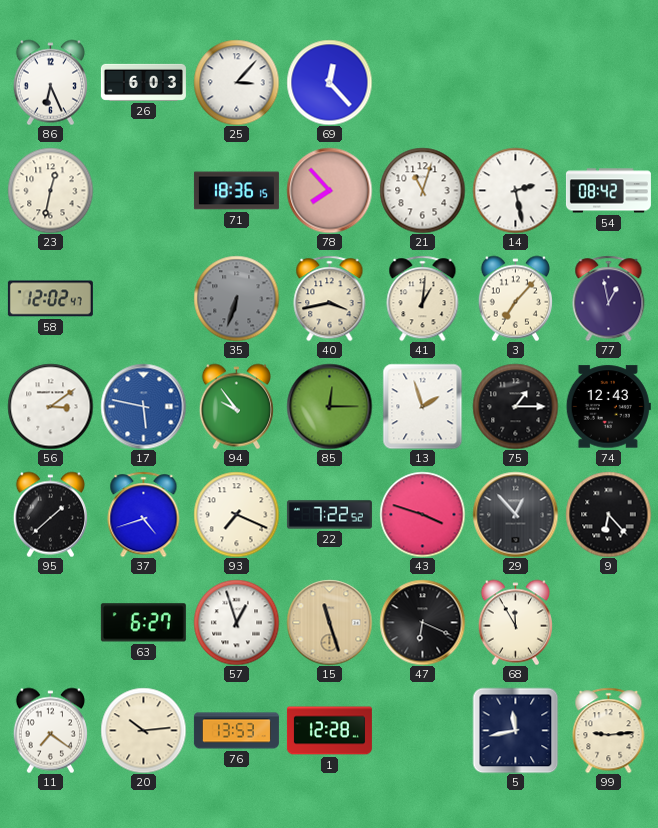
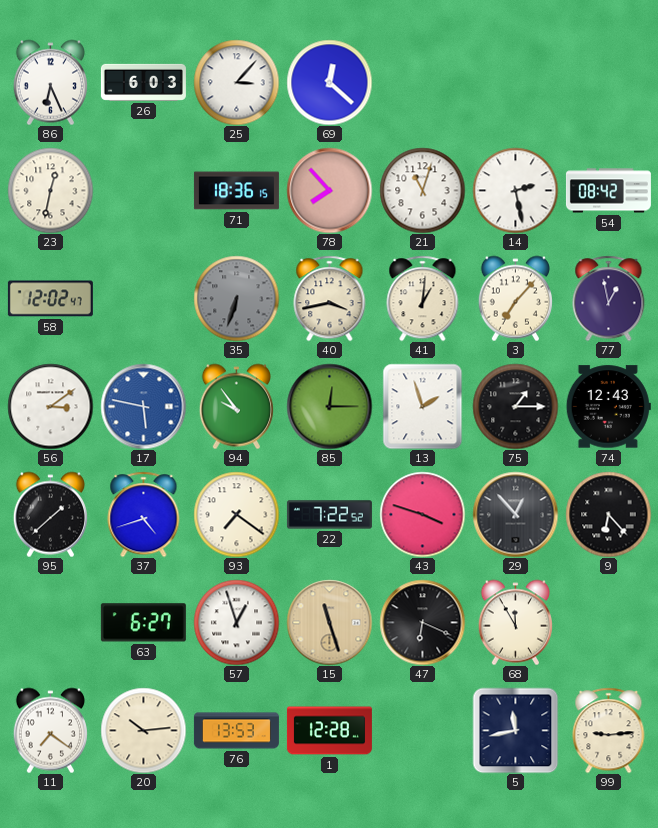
69: 12:23 -> 12:22 (329, 82)
93: 7:19 -> 7:21 (236, 514)
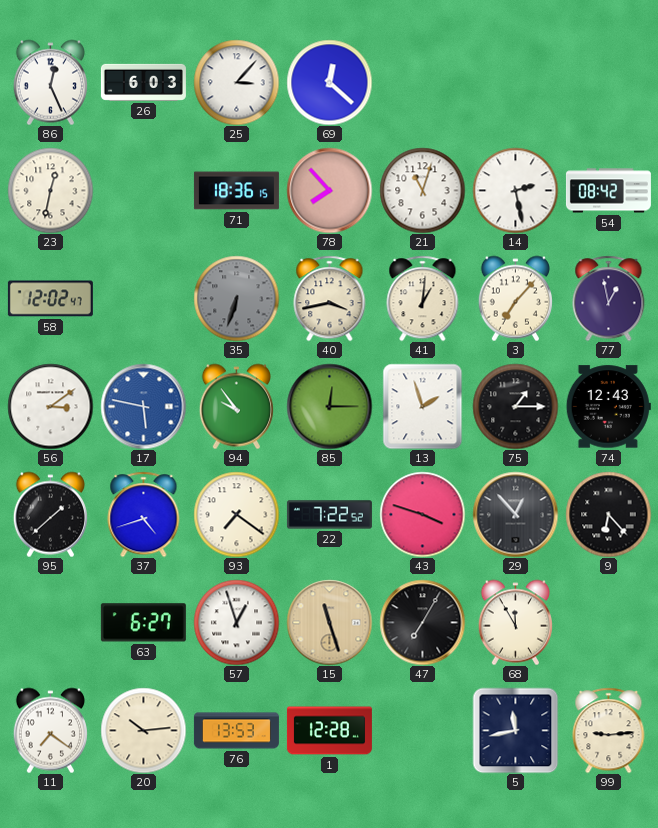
86: 6:26 -> 12:26 (50, 82)
47: 6:19 -> 7:05 (422, 622)
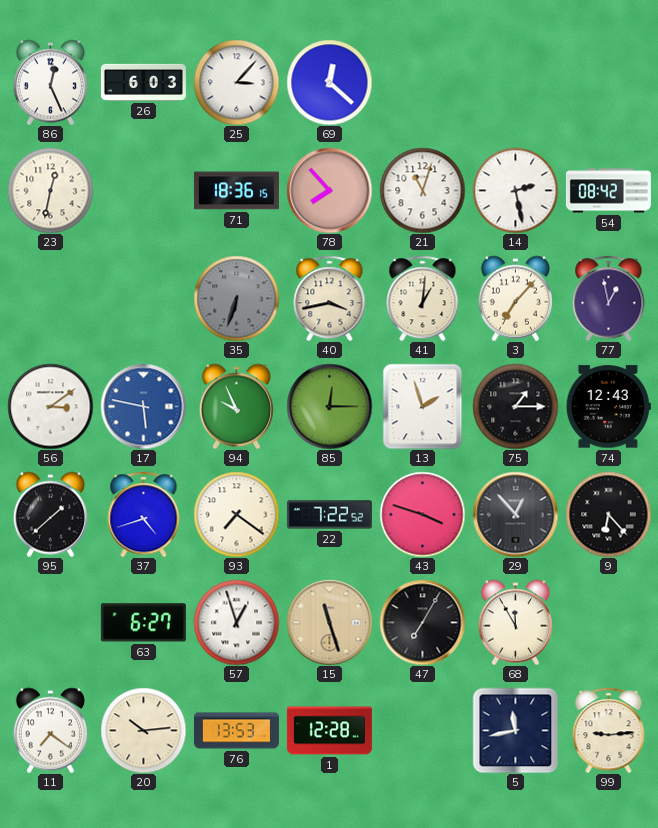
58: 12:02 -> none (50, 299)
94: 9:54 -> 9:56 (236, 406)
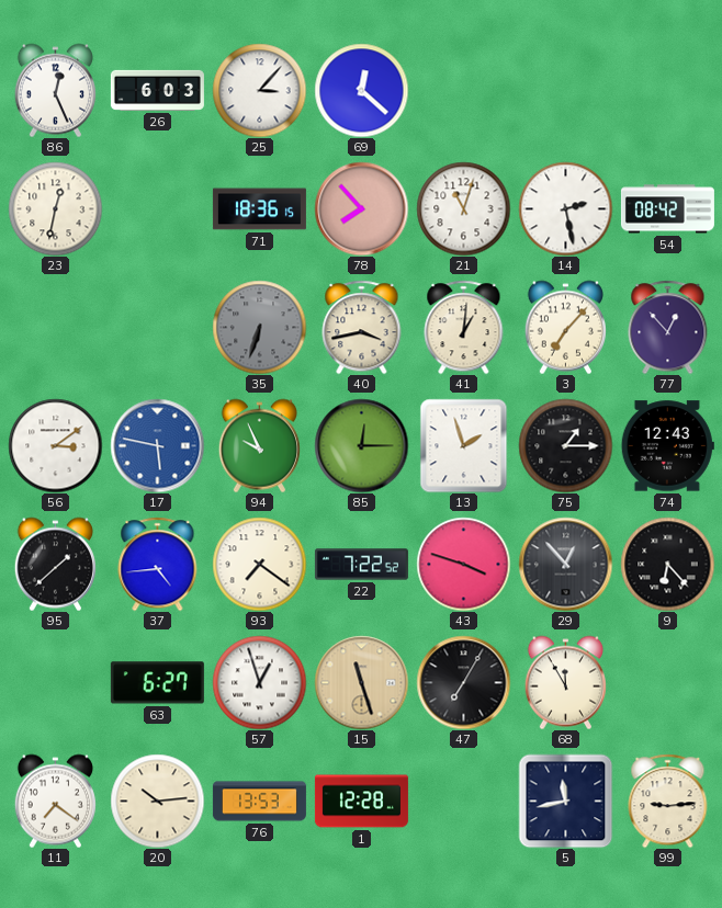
77: 12:58 -> 12:53 (668, 327)
37: 4:42 -> 4:44 (158, 564)
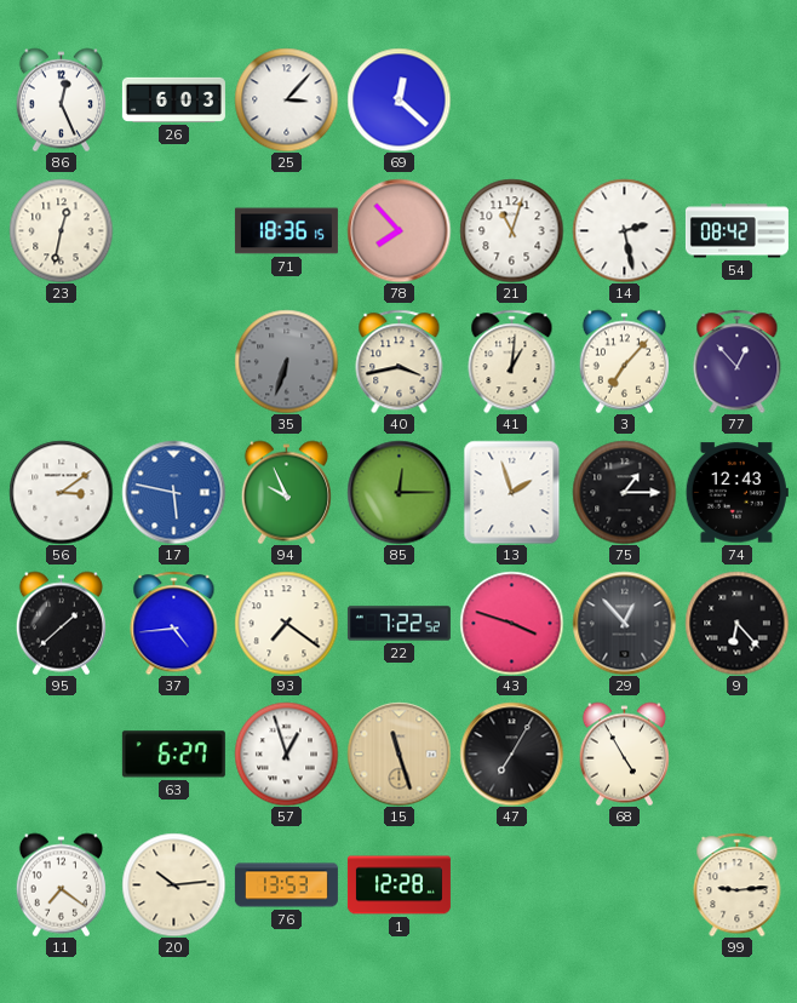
68: 11:55 -> 4:55 (624, 753)
5: 11:43 -> none (565, 801)
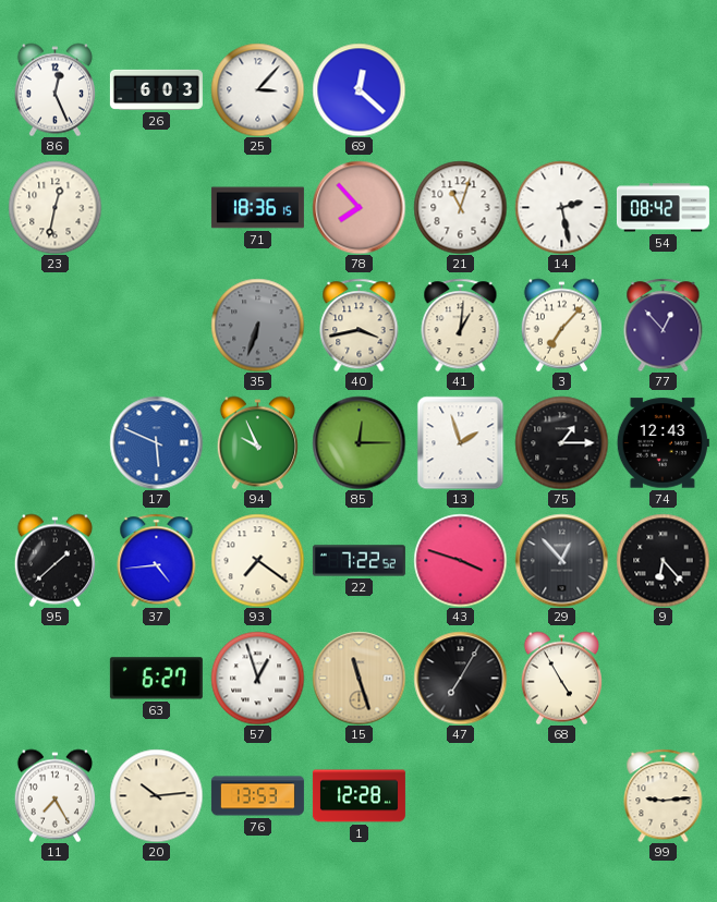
56: 3:09 -> none (61, 492)
17: 5:47 -> 5:49 (156, 442)
11: 7:21 -> 7:25 (54, 795)
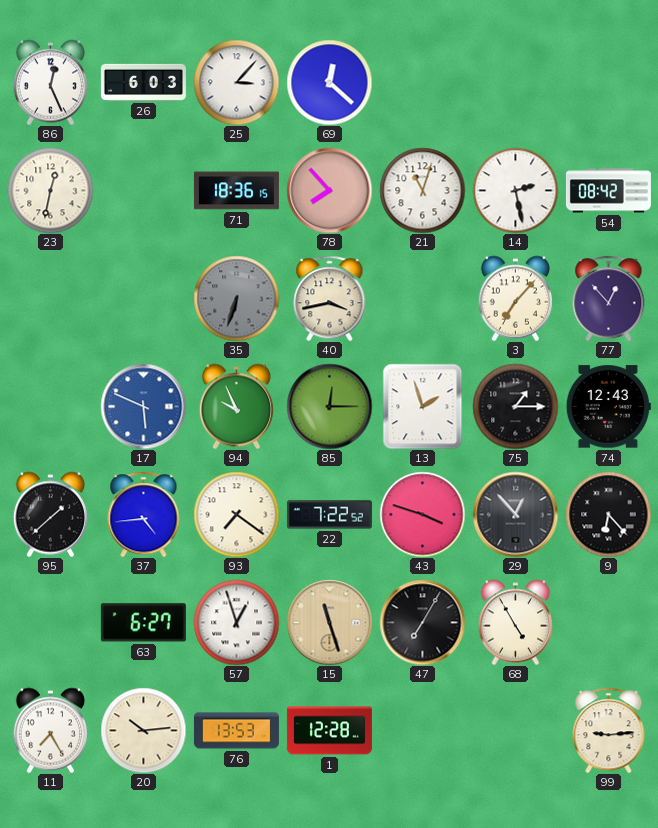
41: 1:01 -> none (461, 325)
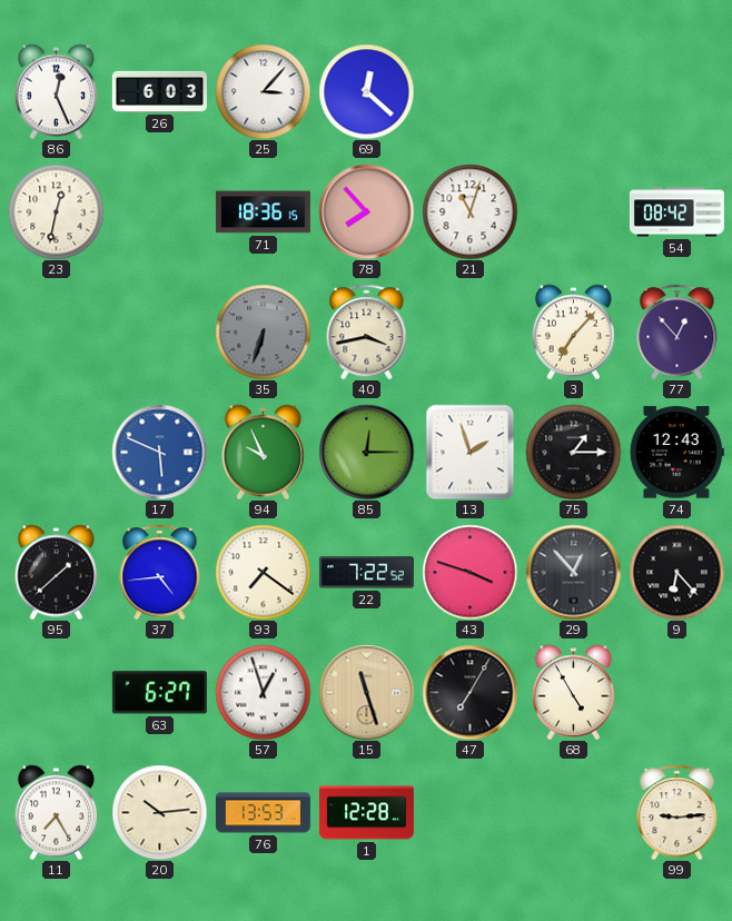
14: 2:28 -> none (515, 190)
